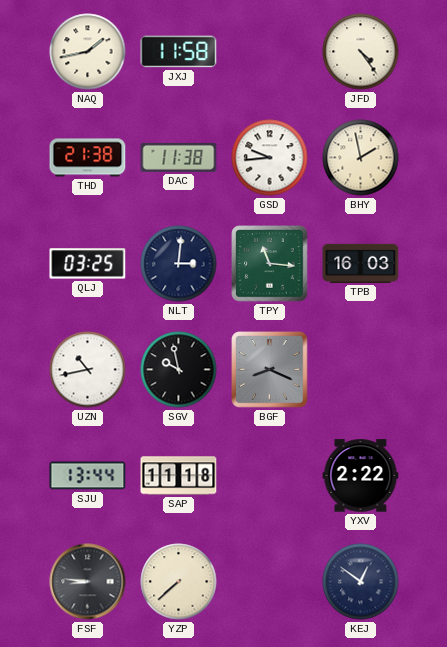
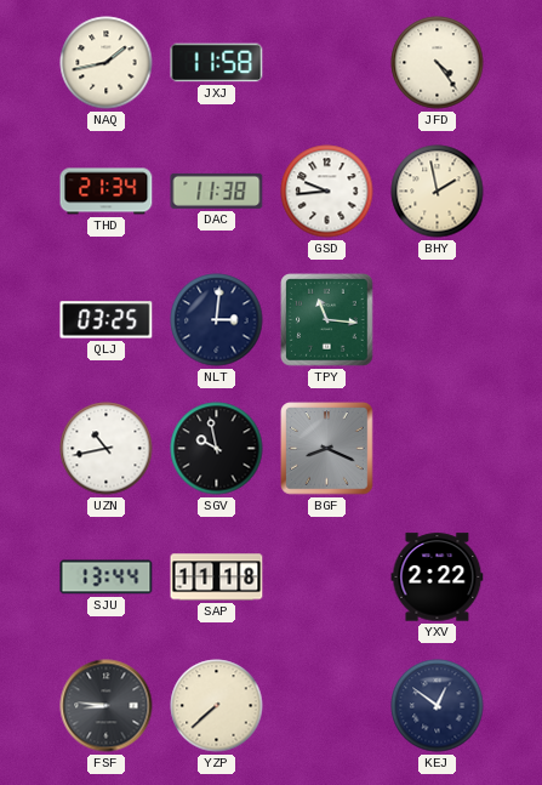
THD: 21:38 -> 21:34 (107, 192)
TPB: 16:03 -> none (361, 263)
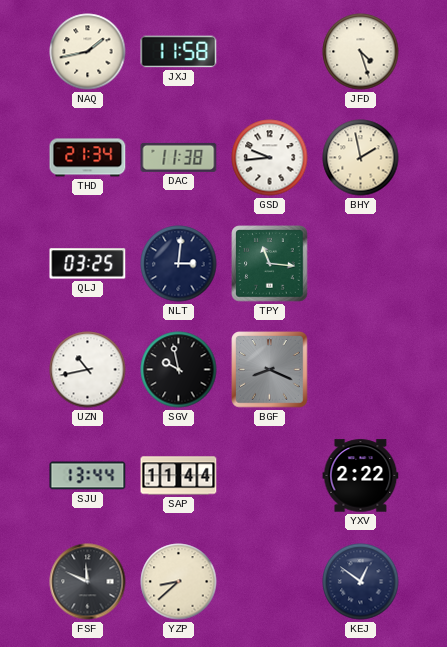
JFD: 4:24 -> 4:27 (361, 52)
SAP: 11:18 -> 11:44 (179, 476)
FSF: 8:46 -> 11:49 (88, 582)
YZP: 7:38 -> 8:38 (179, 582)
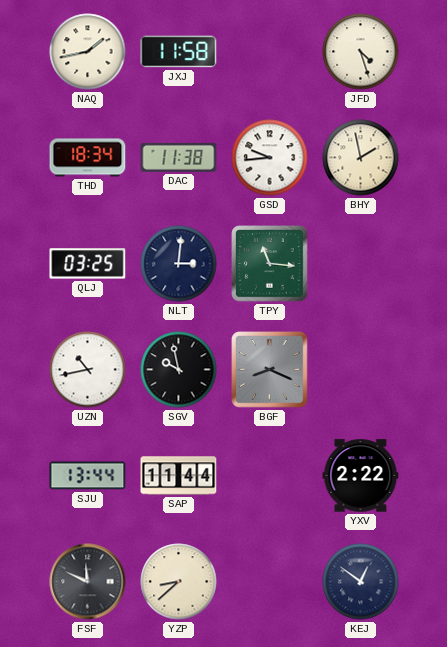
THD: 21:34 -> 18:34 (88, 158)
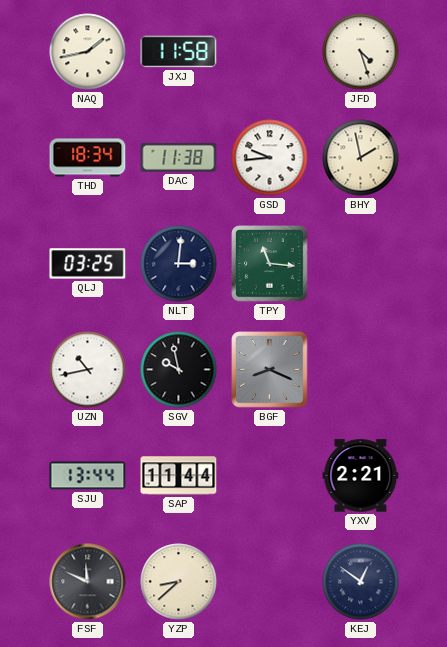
YXV: 2:22 -> 2:21 (361, 476)
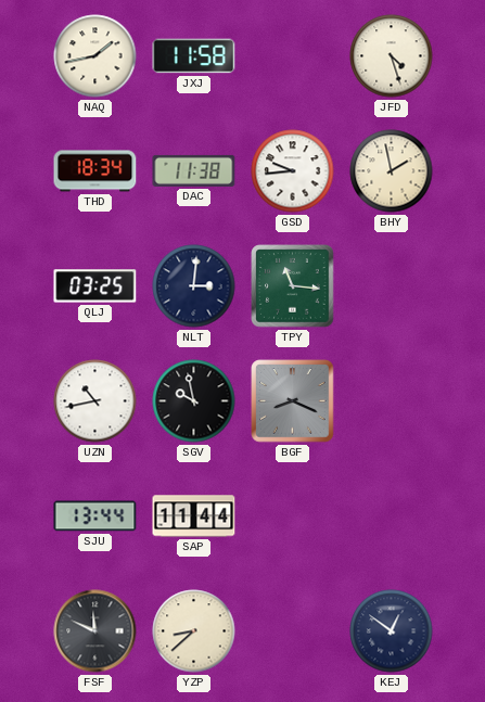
YXV: 2:21 -> none (361, 476)
